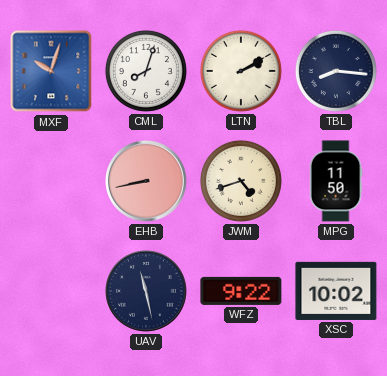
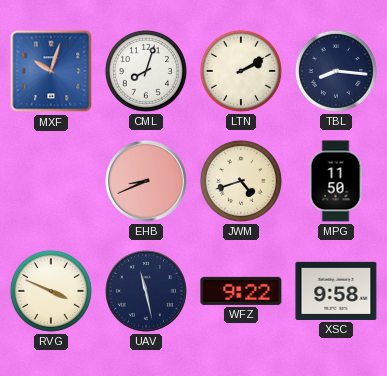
EHB: 8:43 -> 8:41 (146, 181)
RVG: none -> 3:49 (51, 291)
XSC: 10:02 -> 9:58 (336, 291)
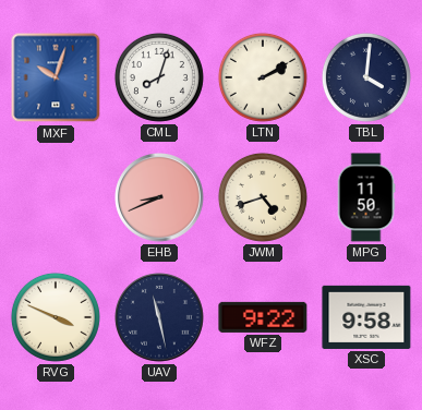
TBL: 8:16 -> 4:01 (366, 77)
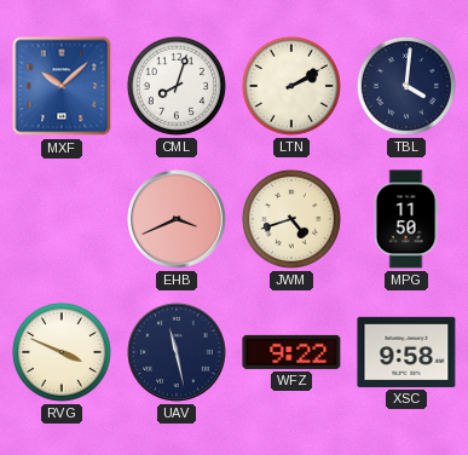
MXF: 10:03 -> 10:08 (62, 86)
EHB: 8:41 -> 3:41 (177, 219)
